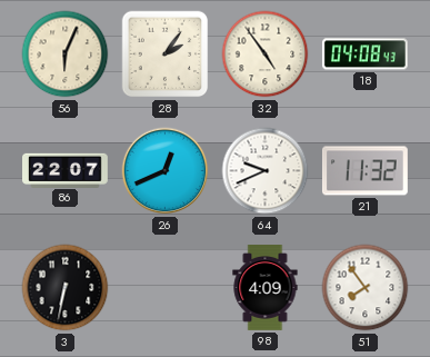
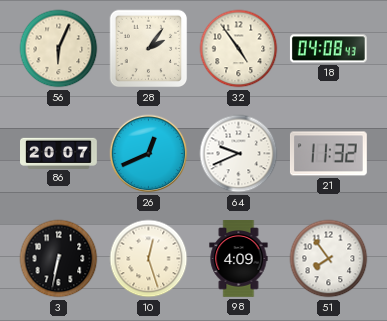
86: 22:07 -> 20:07 (59, 153)
10: none -> 12:27 (149, 259)
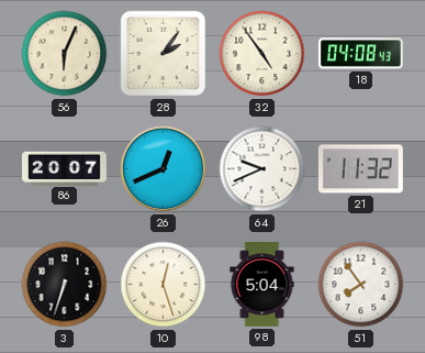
3: 6:32 -> 6:33 (65, 285)
98: 4:09 -> 5:04 (262, 285)
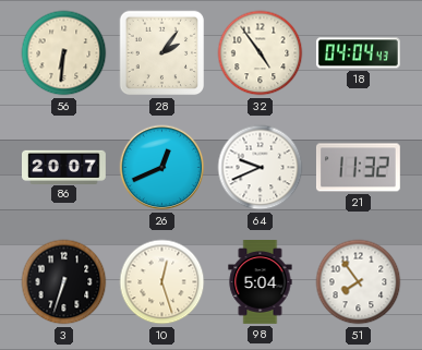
56: 6:04 -> 6:31 (64, 53)
18: 04:08 -> 04:04 (359, 53)
